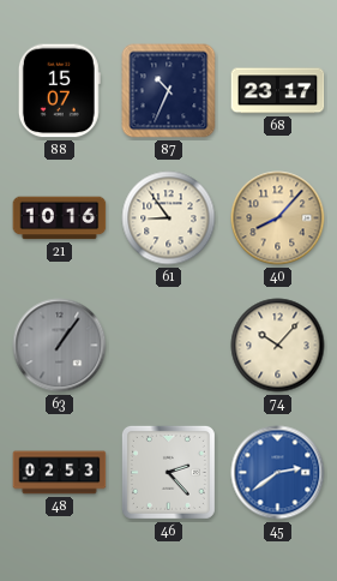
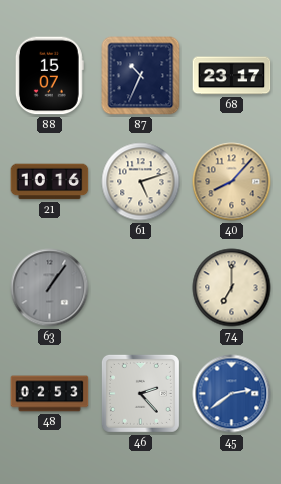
61: 8:54 -> 5:12 (141, 182)
74: 10:07 -> 7:00 (232, 288)
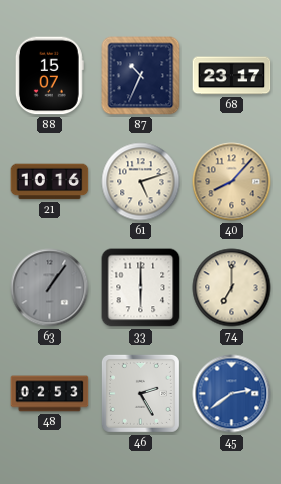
33: none -> 6:00 (141, 288)
46: 2:23 -> 2:25 (140, 393)
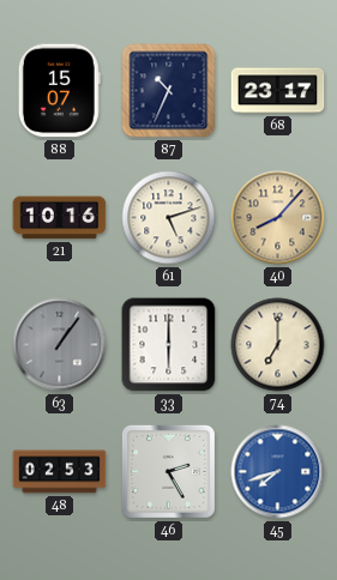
45: 2:39 -> 7:42 (278, 472)
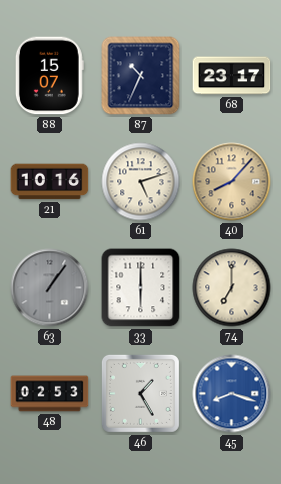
46: 2:25 -> 1:25 (140, 393)
45: 7:42 -> 8:18 (232, 394)
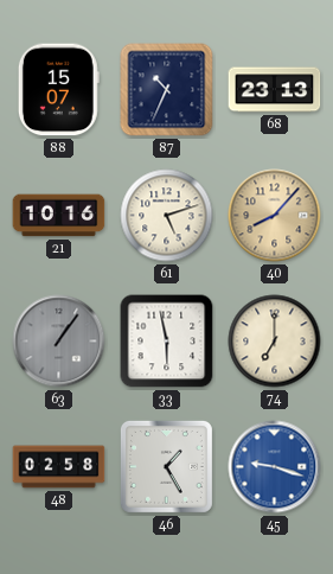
68: 23:17 -> 23:13 (275, 90)
33: 6:00 -> 5:58 (167, 342)
48: 02:53 -> 02:58 (59, 467)
45: 8:18 -> 9:18 (275, 467)
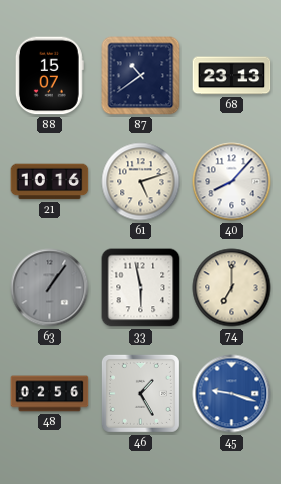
87: 10:34 -> 10:39 (141, 76)
40 dial: champagne -> white (232, 182)
48: 02:58 -> 02:56 (50, 394)
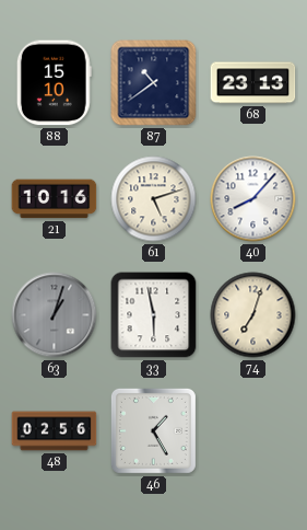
88: 15:07 -> 15:10 (54, 83)
63: 1:06 -> 1:03 (55, 315)
74: 7:00 -> 7:03 (253, 315)
45: 9:18 -> none (232, 394)
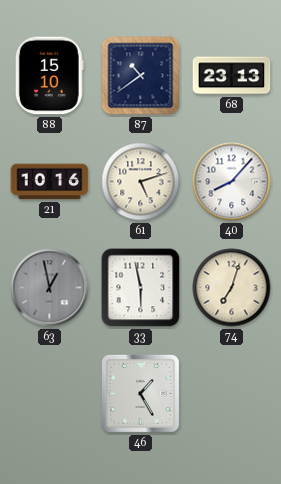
63: 1:03 -> 12:58 (50, 288)
48: 02:56 -> none (55, 431)
